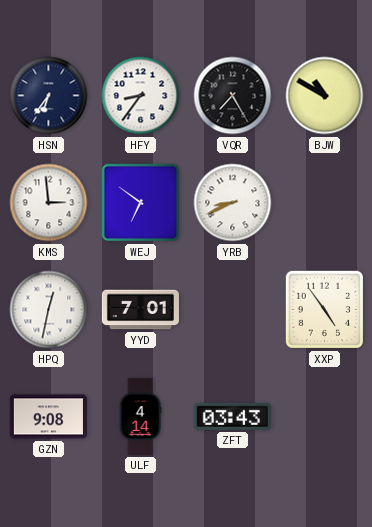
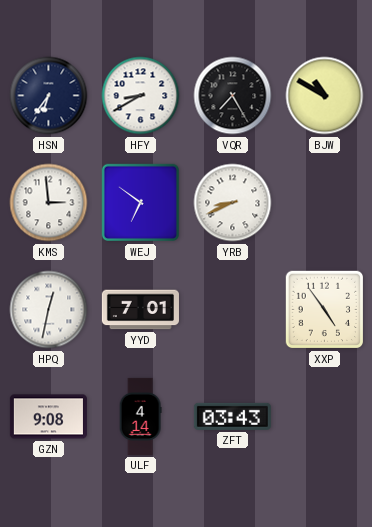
HFY: 8:36 -> 8:40 (141, 96)
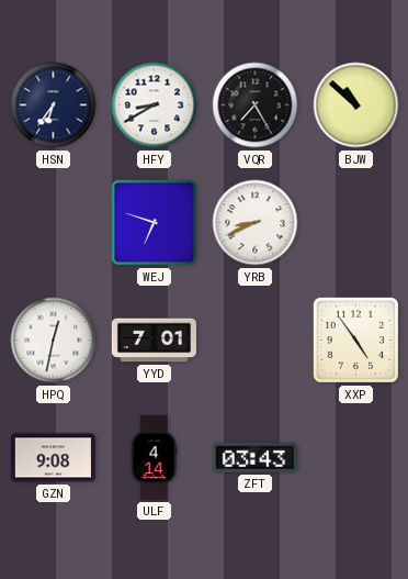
BJW: 10:50 -> 10:52 (356, 105)
KMS: 2:59 -> none (49, 203)
WEJ: 6:51 -> 6:48 (155, 223)
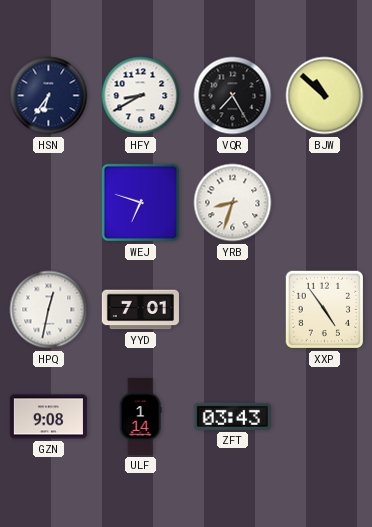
YRB: 8:41 -> 8:33 (233, 203)
ULF: 4:14 -> 1:14 (140, 416)
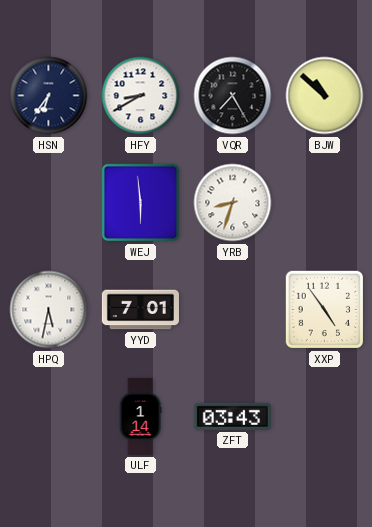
WEJ: 6:48 -> 5:59 (141, 203)
HPQ: 12:32 -> 5:32 (49, 310)
GZN: 9:08 -> none (48, 417)
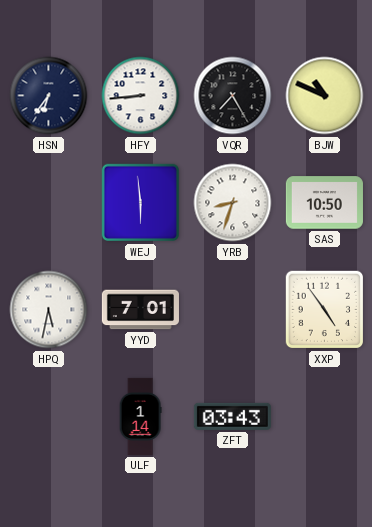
HFY: 8:40 -> 8:44 (141, 96)
BJW: 10:52 -> 10:49 (325, 96)
SAS: none -> 10:50 (324, 203)
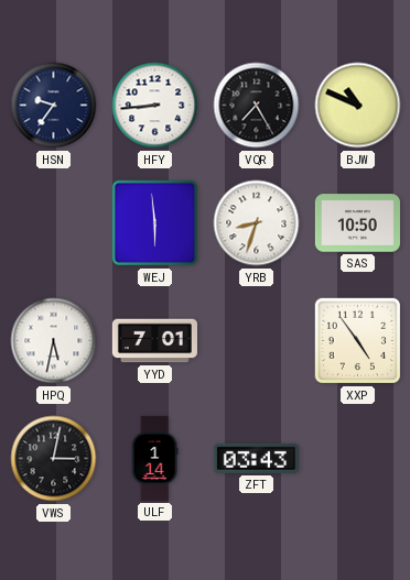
HSN: 6:36 -> 9:36 (54, 106)
VWS: none -> 3:02 (54, 459)
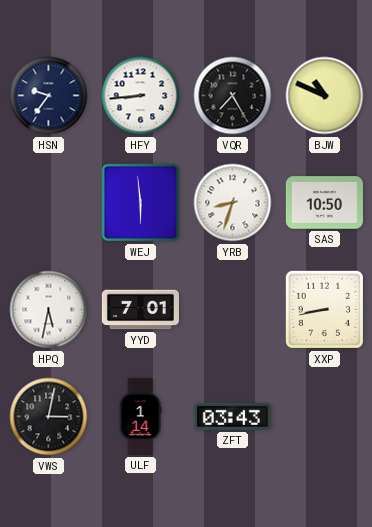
XXP: 4:54 -> 8:43 (325, 310)
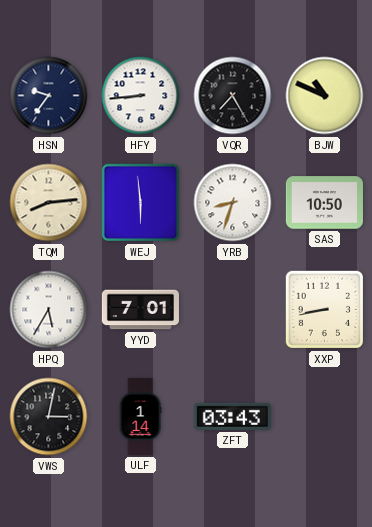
TQM: none -> 8:14 (49, 203)
HPQ: 5:32 -> 5:35 (49, 310)
